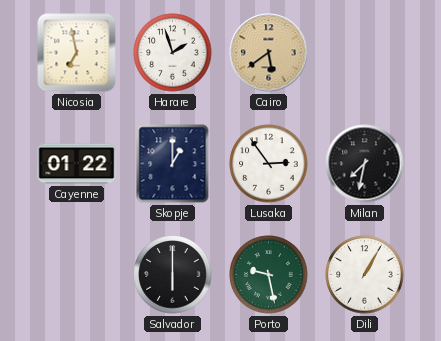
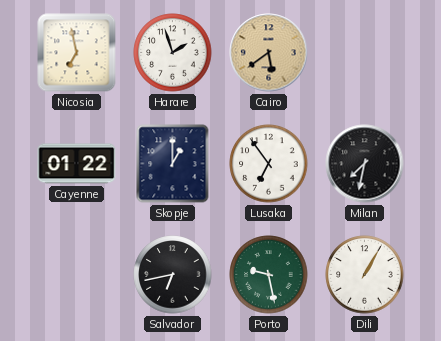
Lusaka: 2:54 -> 6:54 (269, 164)
Salvador: 6:00 -> 6:43 (173, 275)
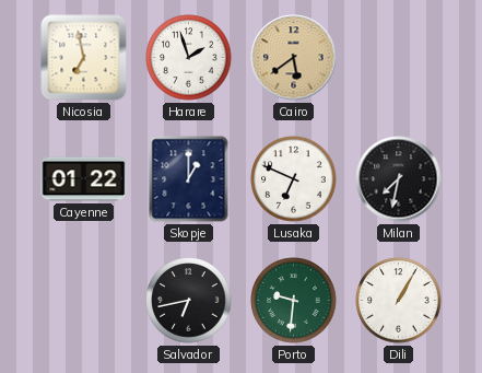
Lusaka: 6:54 -> 6:49 (294, 179)
Porto: 9:28 -> 9:31 (294, 301)
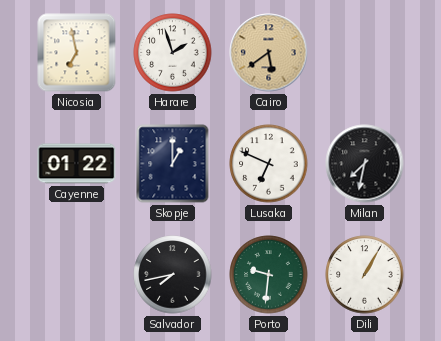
Salvador: 6:43 -> 7:43 (173, 275)
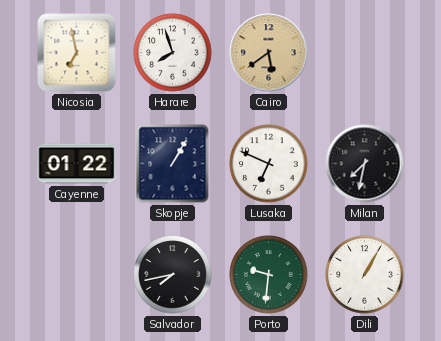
Harare: 1:57 -> 7:57 (173, 53)
Skopje: 1:00 -> 1:05 (173, 164)
